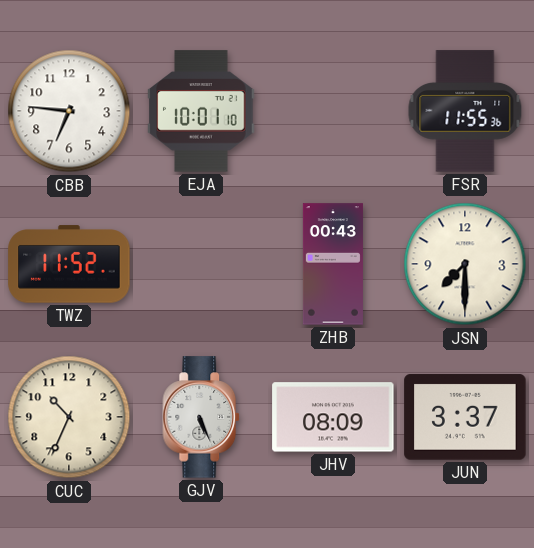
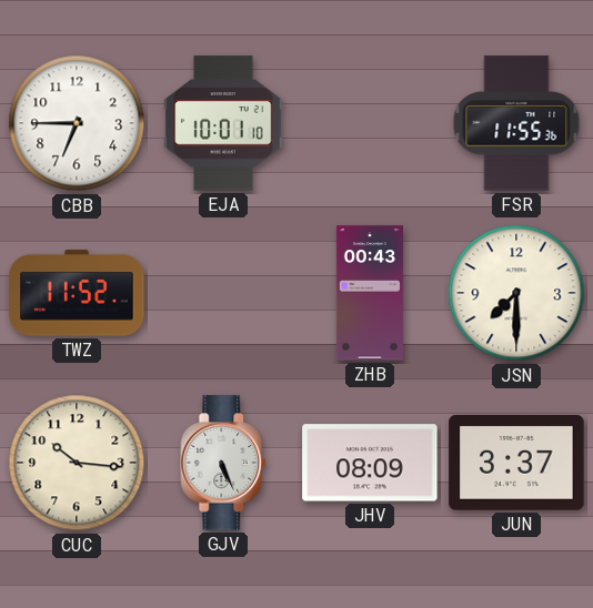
CBB: 6:46 -> 6:45 (77, 123)
CUC: 10:34 -> 10:16 (77, 463)
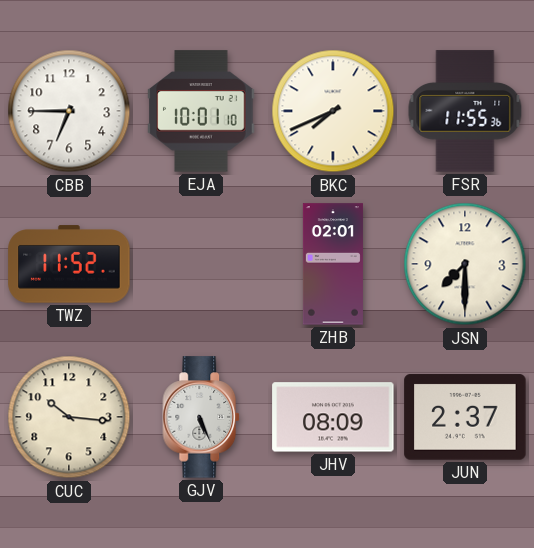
BKC: none -> 7:41 (333, 111)
ZHB: 00:43 -> 02:01 (333, 264)
JUN: 3:37 -> 2:37 (465, 417)
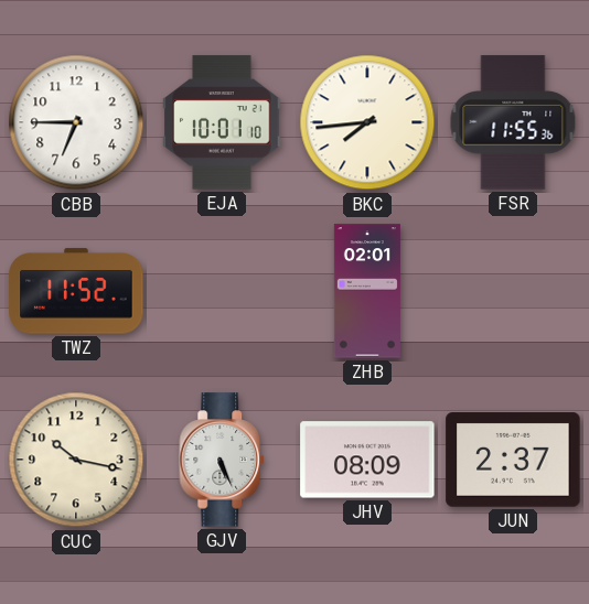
BKC: 7:41 -> 7:44 (367, 122)
JSN: 7:30 -> none (465, 264)
CUC: 10:16 -> 10:17 (76, 460)
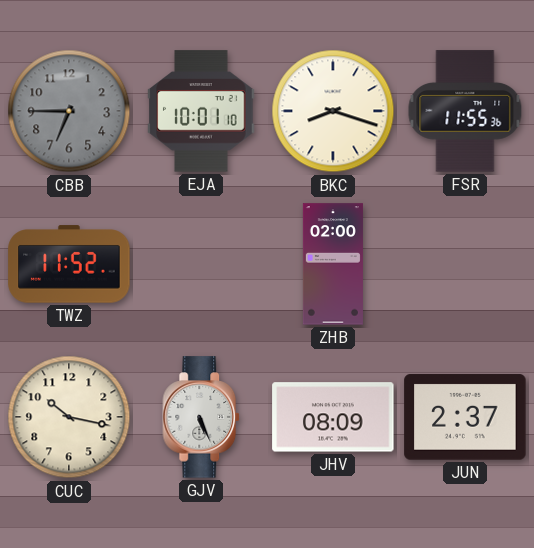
CBB dial: white -> grey (69, 111)
BKC: 7:44 -> 8:18 (333, 111)
ZHB: 02:01 -> 02:00 (333, 264)
